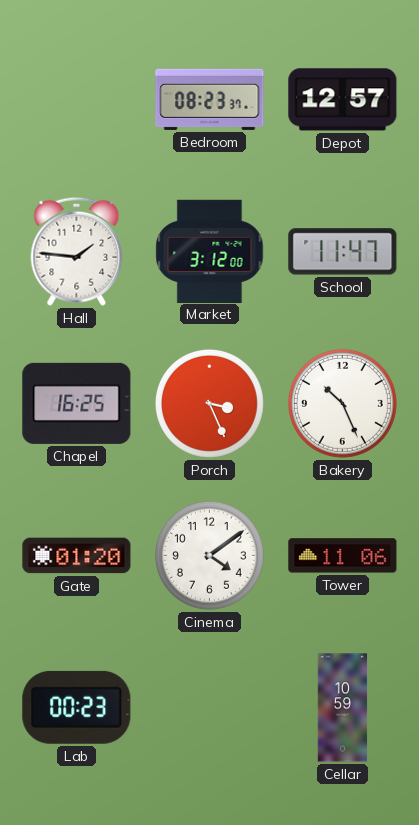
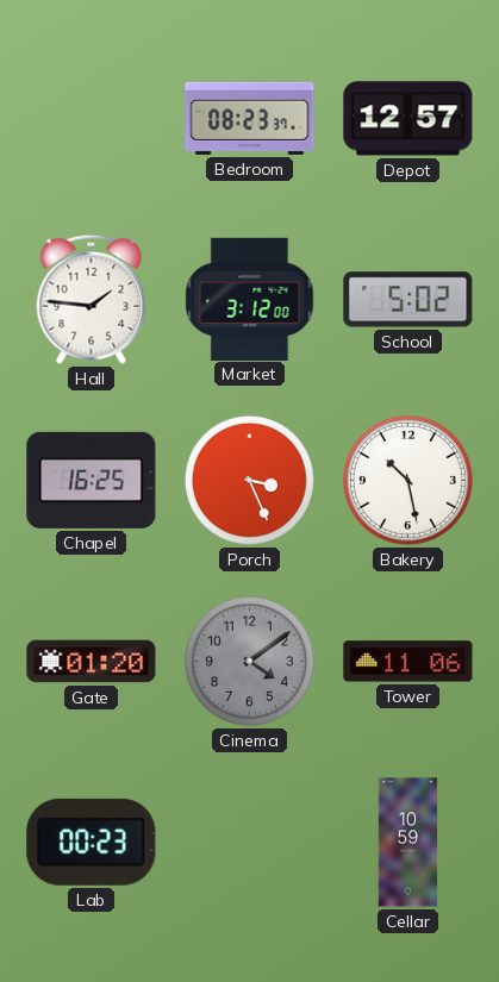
School: 11:47 -> 5:02 (408, 300)
Bakery: 10:26 -> 10:28 (407, 480)
Cinema dial: white -> grey (249, 661)
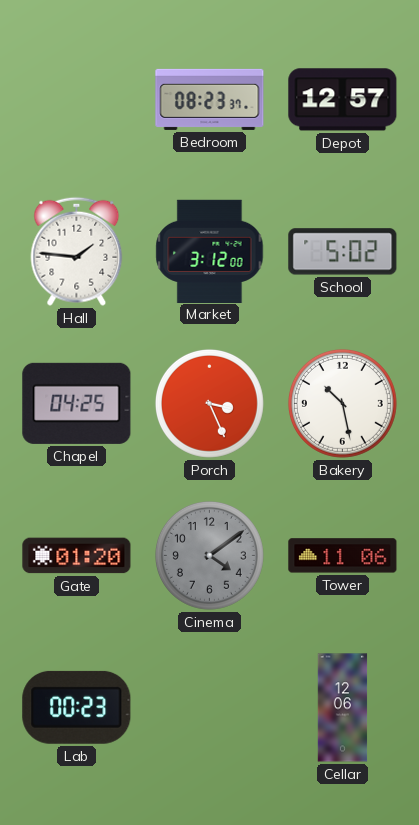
Chapel: 16:25 -> 04:25 (77, 403)
Cellar: 10:59 -> 12:06 (343, 708)
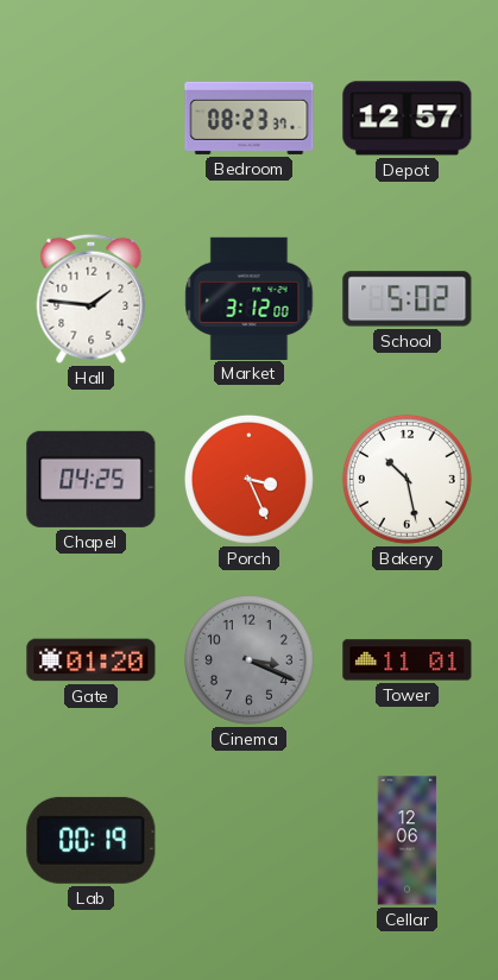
Cinema: 4:09 -> 3:19 (248, 659)
Tower: 11:06 -> 11:01 (408, 660)
Lab: 00:23 -> 00:19 (92, 840)
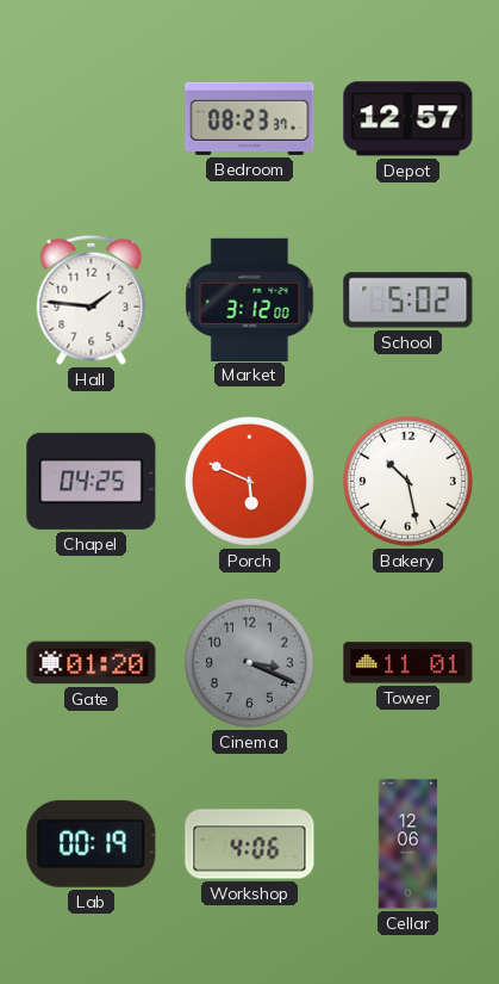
Porch: 3:26 -> 5:49 (249, 481)
Workshop: none -> 4:06 (250, 844)
